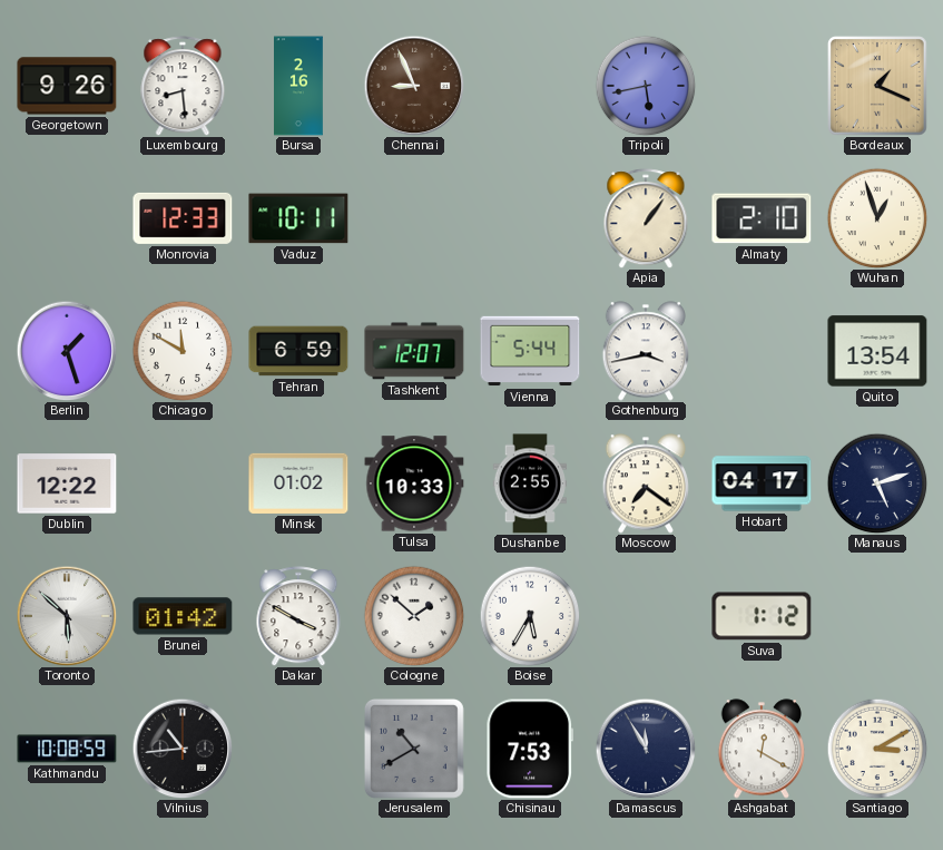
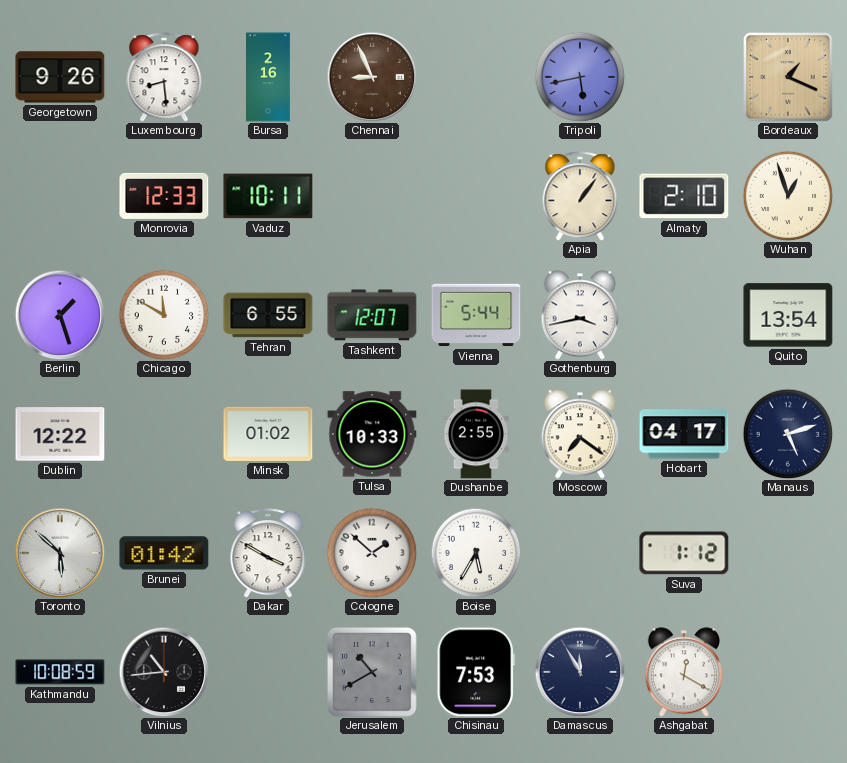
Tehran: 6:59 -> 6:55 (268, 315)
Santiago: 3:10 -> none (877, 749)
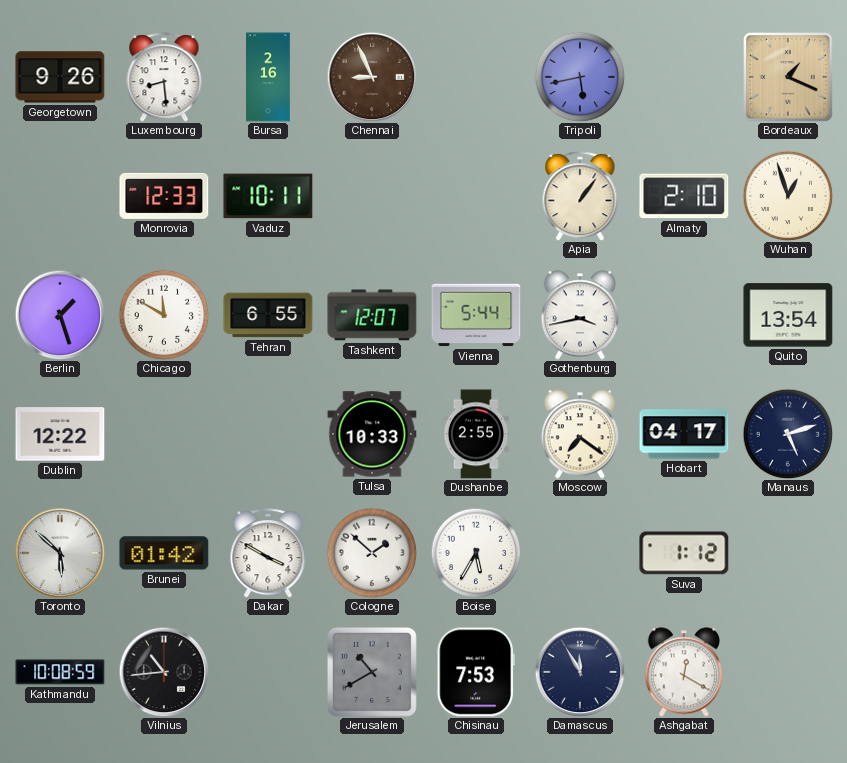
Minsk: 01:02 -> none (268, 434)
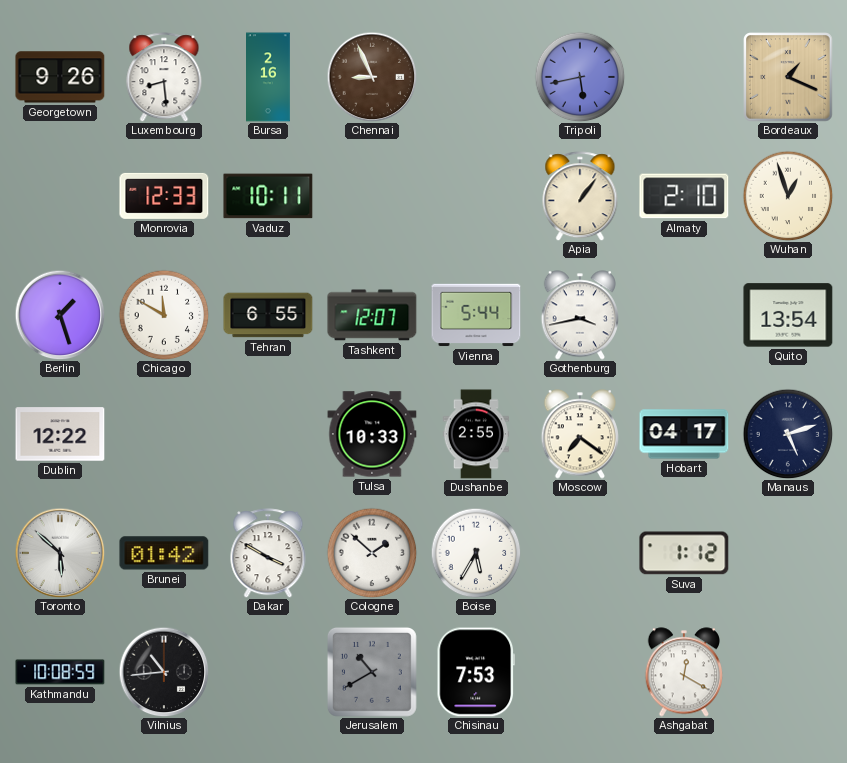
Damascus: 11:55 -> none (580, 672)
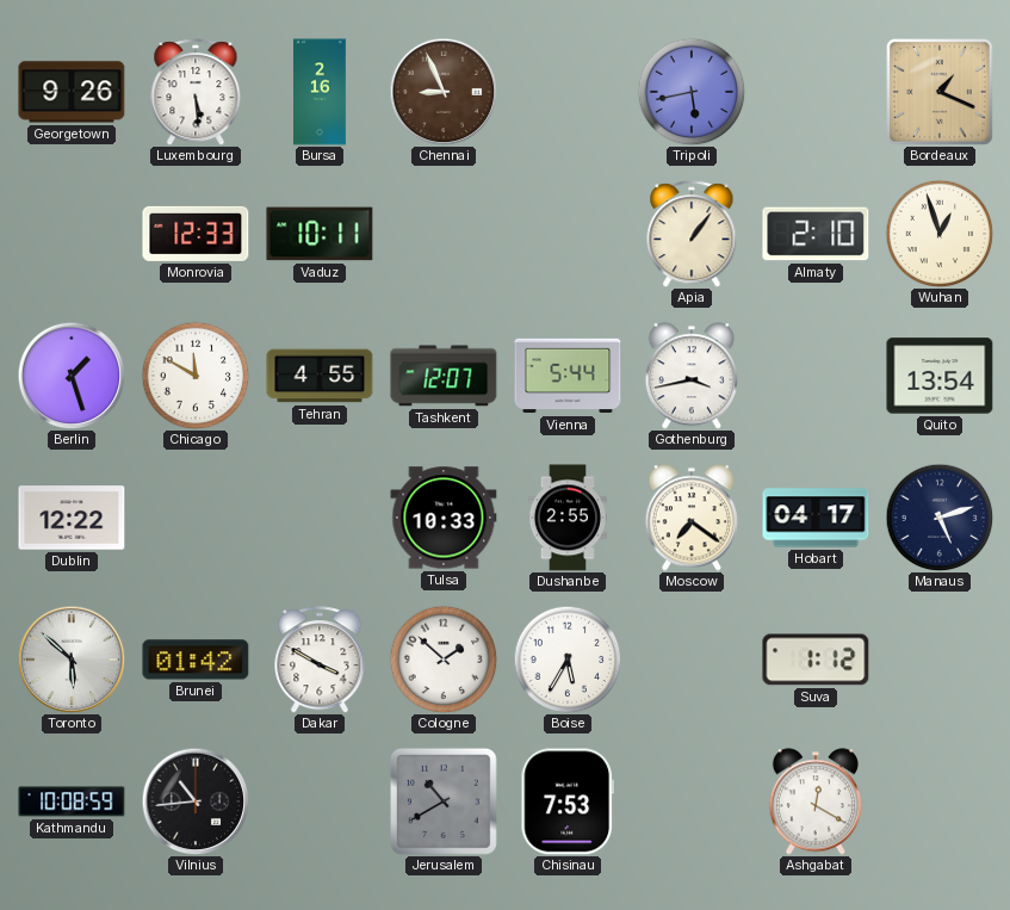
Luxembourg: 8:29 -> 5:29 (196, 92)
Tehran: 6:55 -> 4:55 (320, 376)
